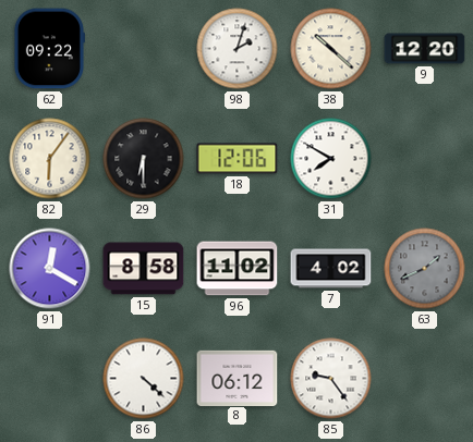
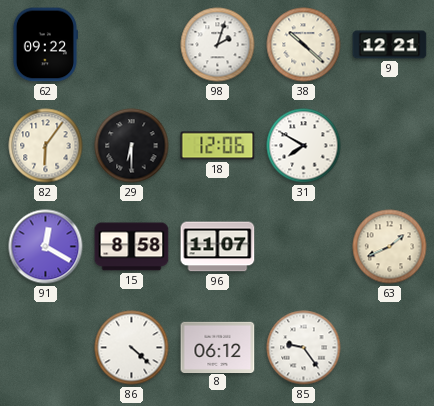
9: 12:20 -> 12:21 (390, 45)
96: 11:02 -> 11:07 (218, 247)
7: 4:02 -> none (331, 269)
63 dial: grey -> cream (390, 247)
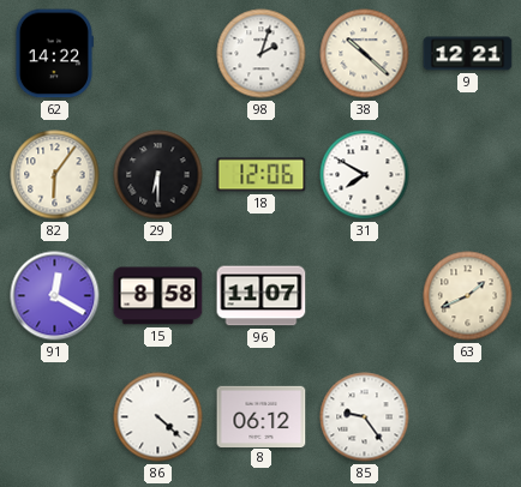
62: 09:22 -> 14:22 (54, 54)
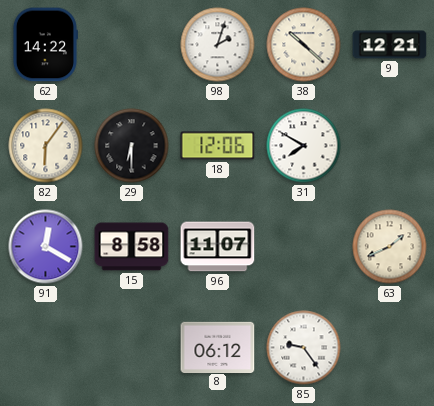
86: 4:22 -> none (158, 417)
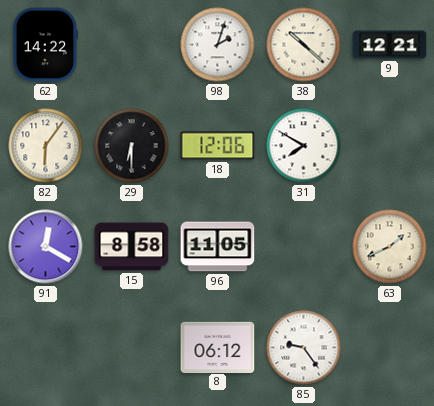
96: 11:07 -> 11:05 (218, 247)
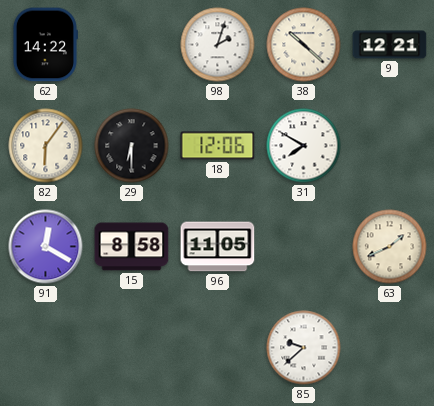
8: 06:12 -> none (218, 347)
85: 9:24 -> 9:38 (304, 348)
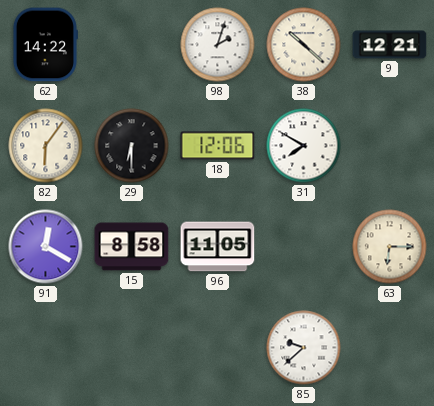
63: 1:41 -> 6:15 (390, 247)
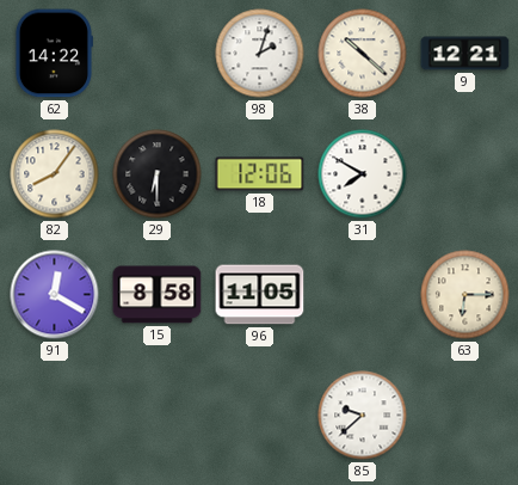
82: 6:06 -> 8:06 (55, 174)
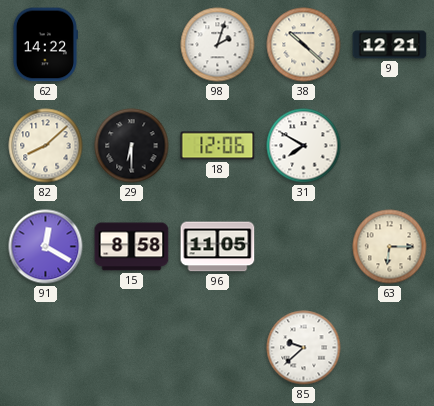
82: 8:06 -> 8:08 (46, 146)
